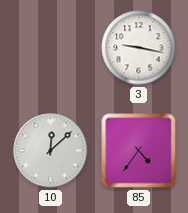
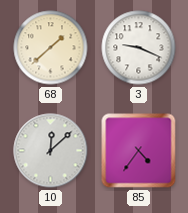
68: none -> 1:38 (51, 48)
3: 9:17 -> 9:19 (139, 48)
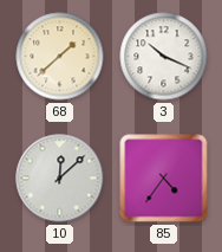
3: 9:19 -> 10:19 (164, 57)
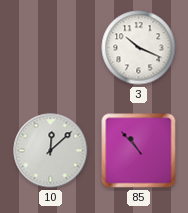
68: 1:38 -> none (60, 57)
85: 4:36 -> 10:53 (139, 151)
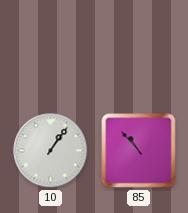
3: 10:19 -> none (139, 48)
10: 12:08 -> 1:06 (51, 151)
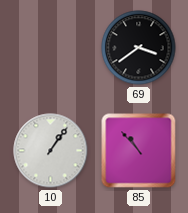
69: none -> 3:39 (139, 48)
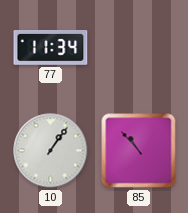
77: none -> 11:34 (51, 48)
69: 3:39 -> none (139, 48)
